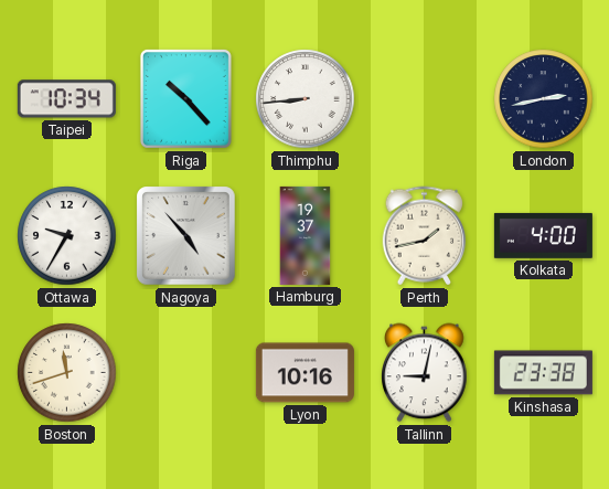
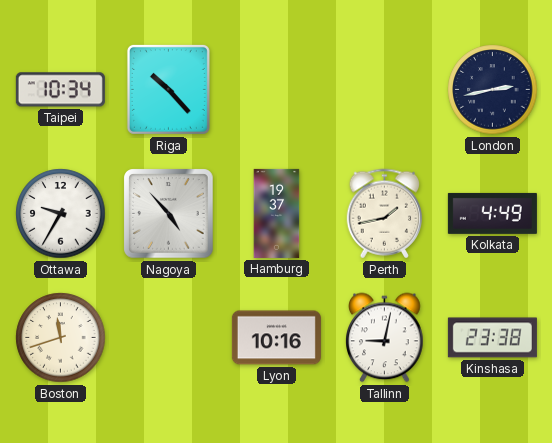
Thimphu: 8:44 -> none (306, 99)
Kolkata: 4:00 -> 4:49 (492, 213)
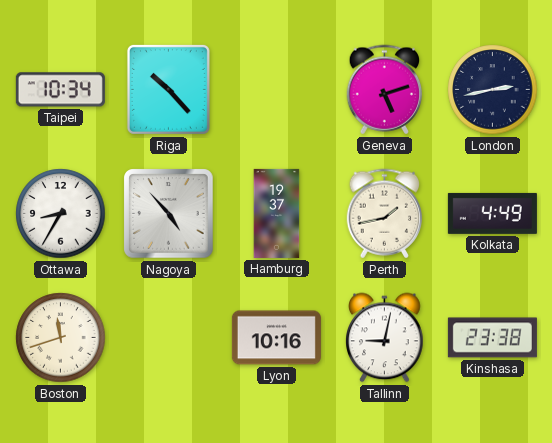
Geneva: none -> 5:12 (385, 90)
Ottawa: 9:35 -> 8:35 (61, 214)
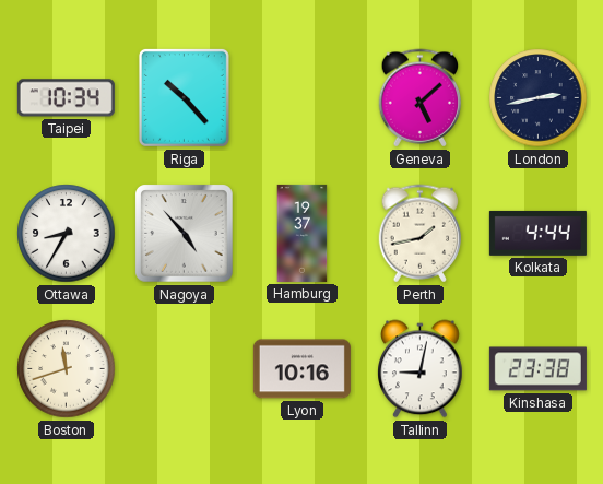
Geneva: 5:12 -> 5:08 (421, 98)
Kolkata: 4:49 -> 4:44 (537, 233)
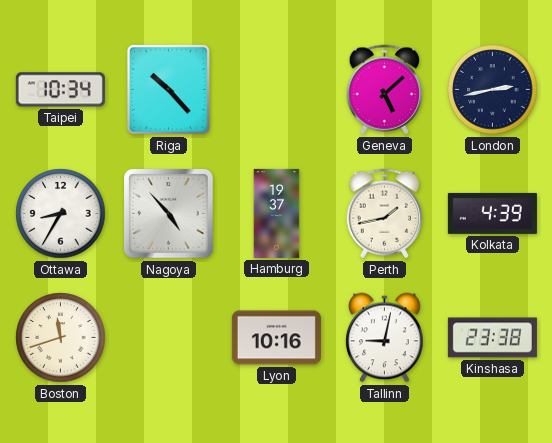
Kolkata: 4:44 -> 4:39 (492, 213)
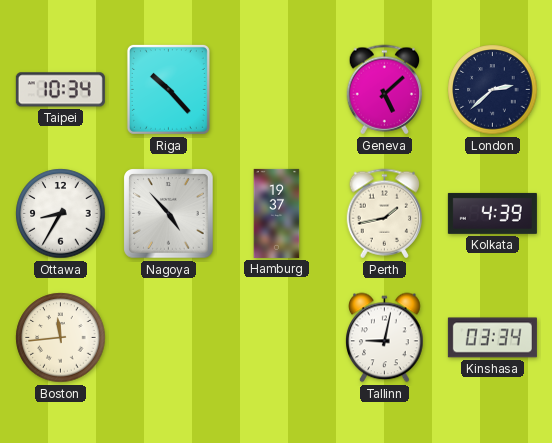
London: 2:43 -> 2:38 (493, 90)
Boston: 11:42 -> 11:44 (61, 338)
Lyon: 10:16 -> none (276, 338)
Kinshasa: 23:38 -> 03:34 (492, 338)
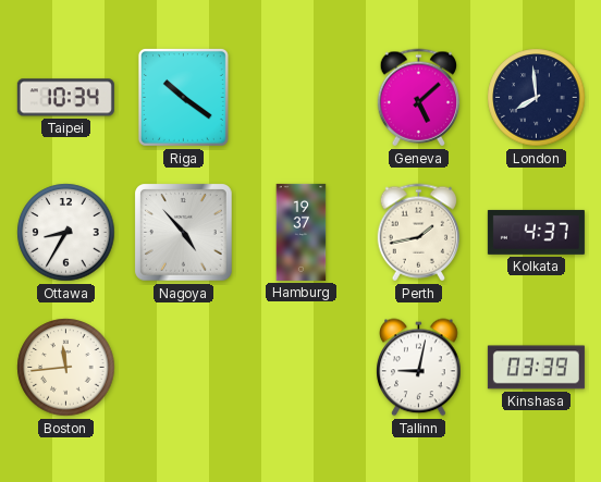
Riga: 10:23 -> 10:21 (183, 97)
London: 2:38 -> 7:59 (537, 98)
Kolkata: 4:39 -> 4:37 (536, 232)
Kinshasa: 03:34 -> 03:39 (536, 368)
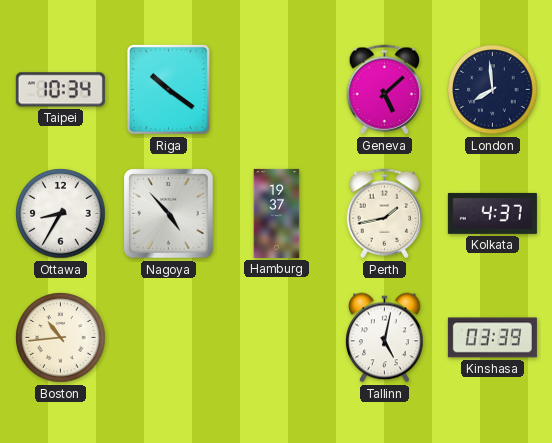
Boston: 11:44 -> 10:44 (61, 338)
Tallinn: 9:02 -> 5:02 (385, 338)
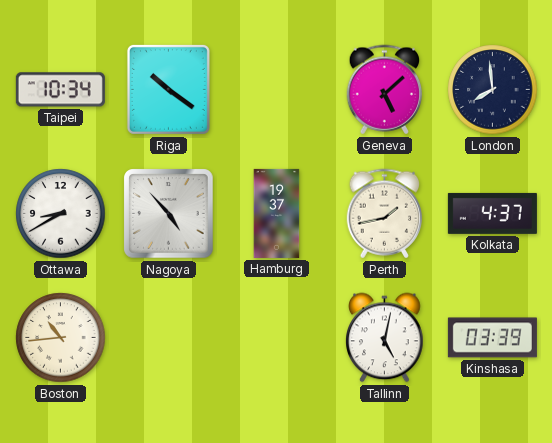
Ottawa: 8:35 -> 8:40 (61, 214)
